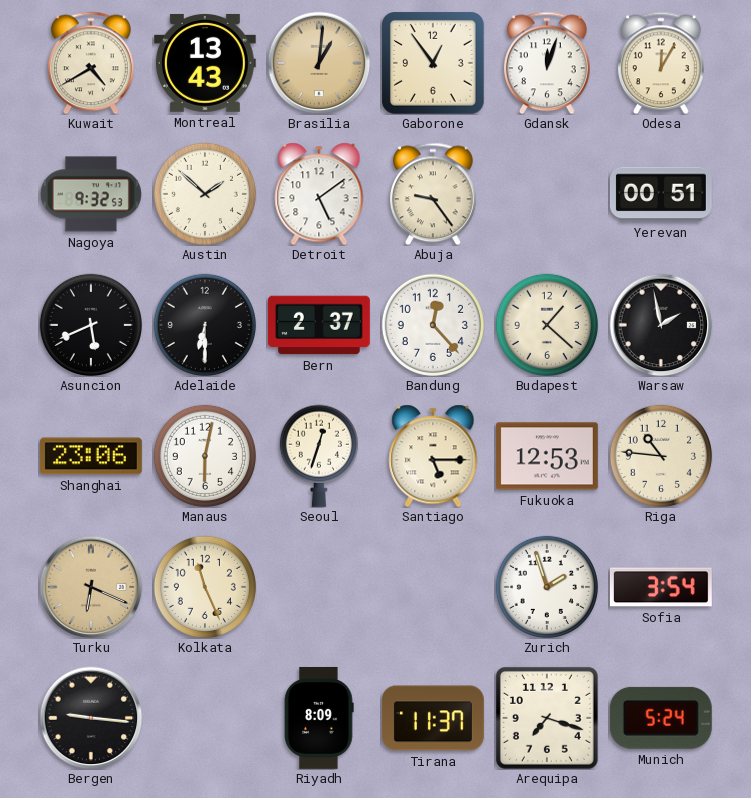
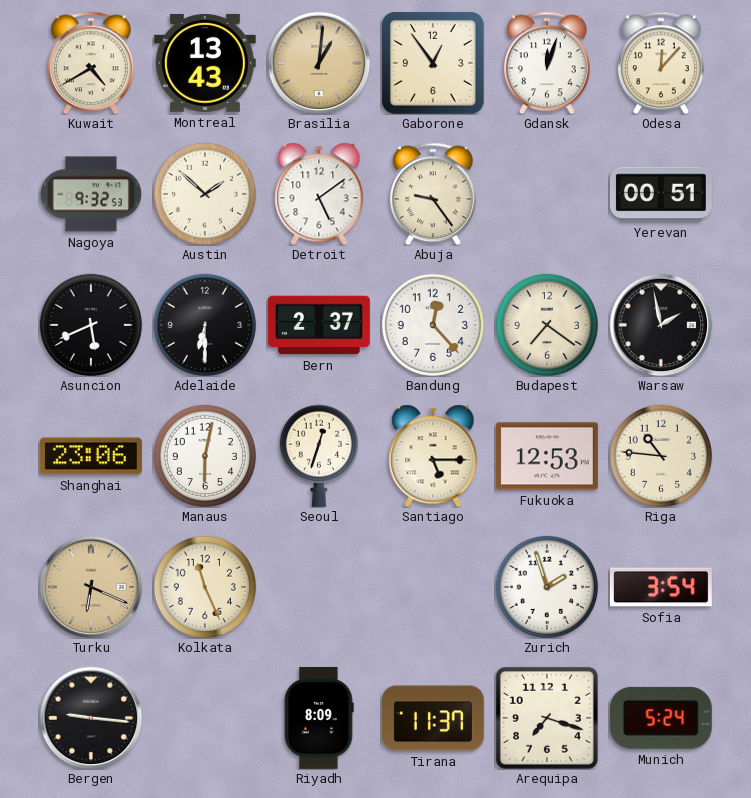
Odesa: 12:05 -> 12:07 (661, 63)
Budapest: 1:22 -> 7:21 (547, 325)
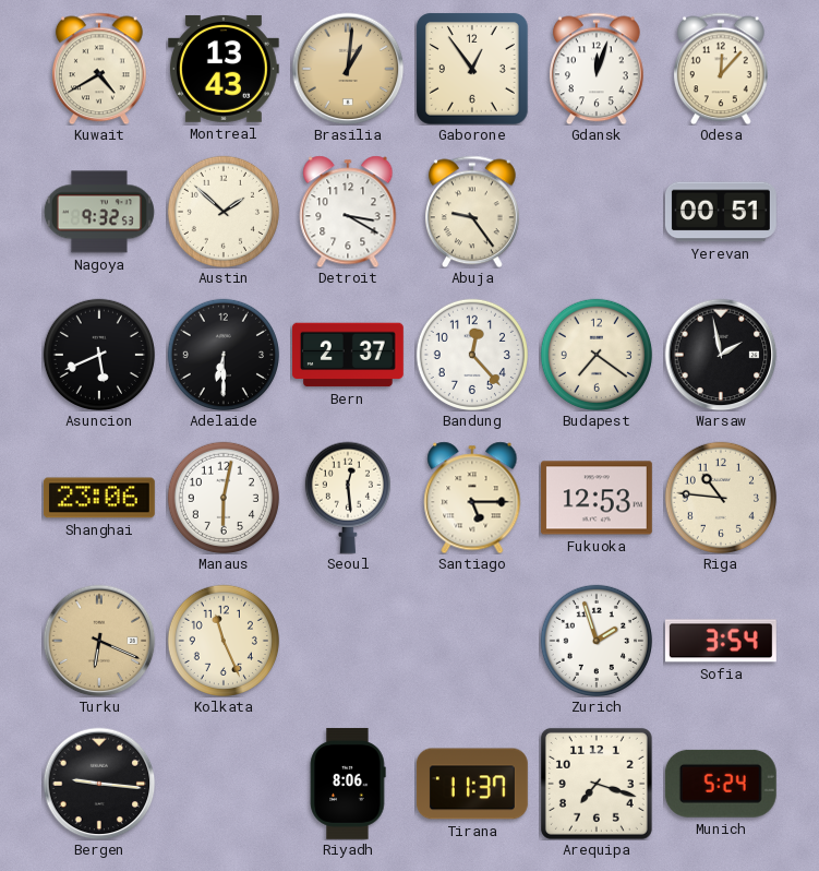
Detroit: 5:09 -> 3:20 (348, 212)
Seoul: 12:33 -> 12:29 (348, 498)
Riyadh: 8:09 -> 8:06 (348, 784)
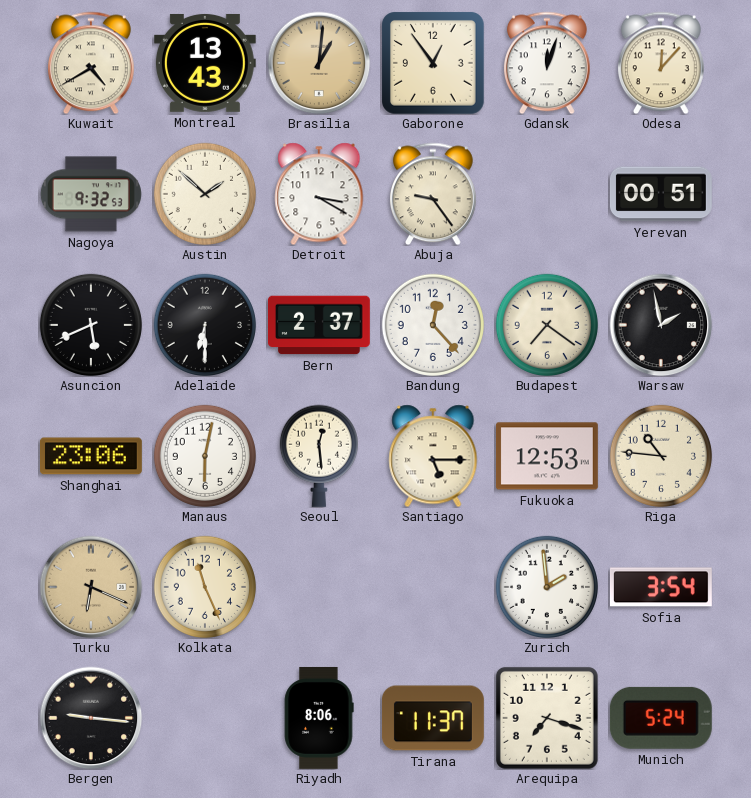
Zurich: 1:57 -> 1:59 (547, 587)
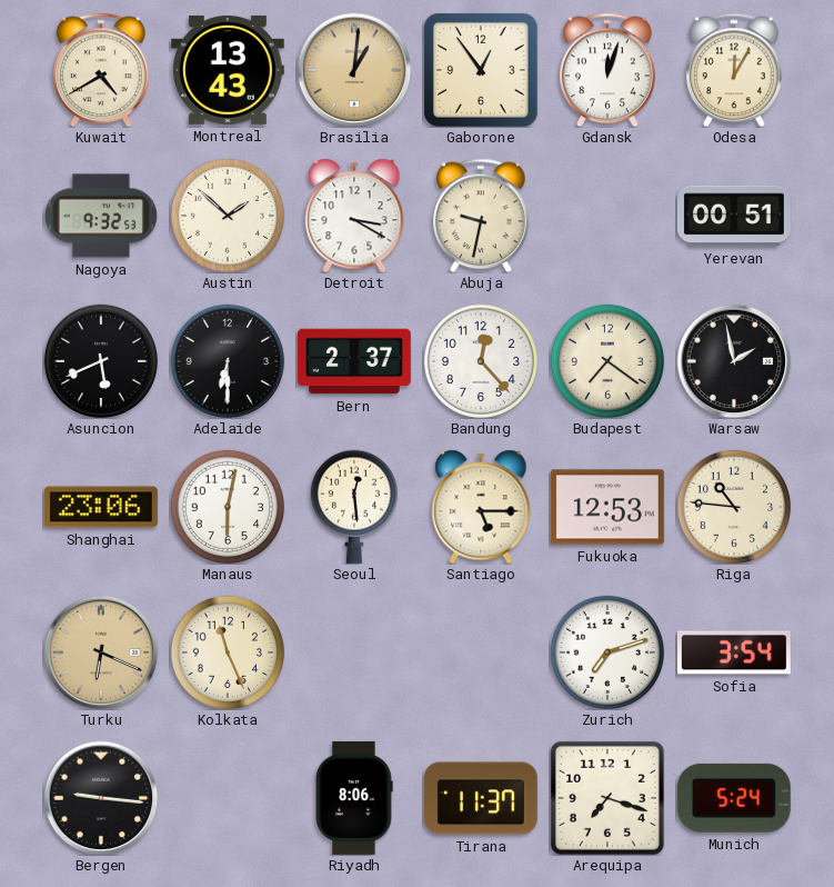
Odesa: 12:07 -> 12:05 (734, 70)
Abuja: 9:24 -> 9:32 (481, 216)
Zurich: 1:59 -> 7:12 (607, 652)
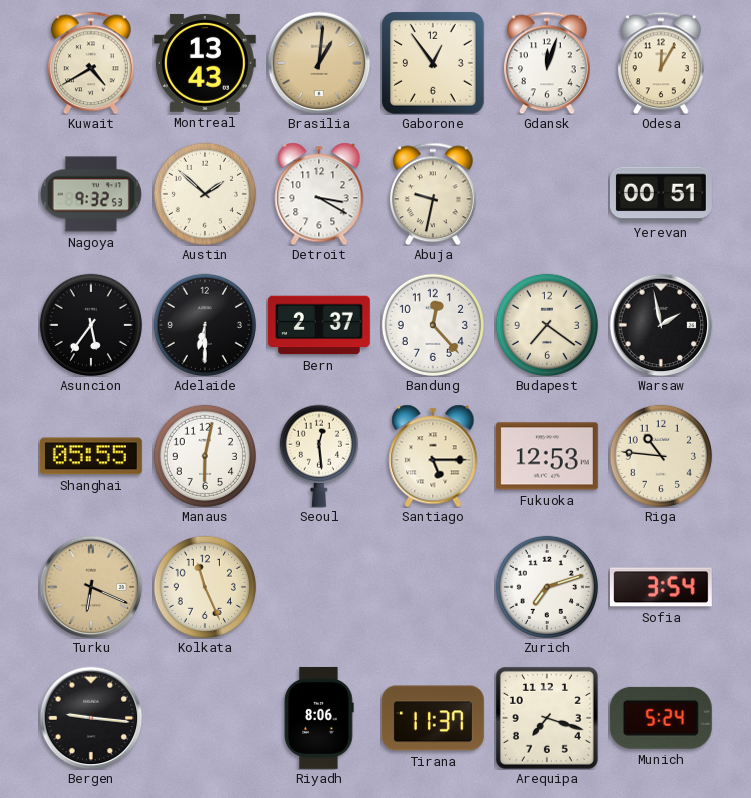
Asuncion: 5:41 -> 5:36 (91, 325)
Shanghai: 23:06 -> 05:55 (91, 456)
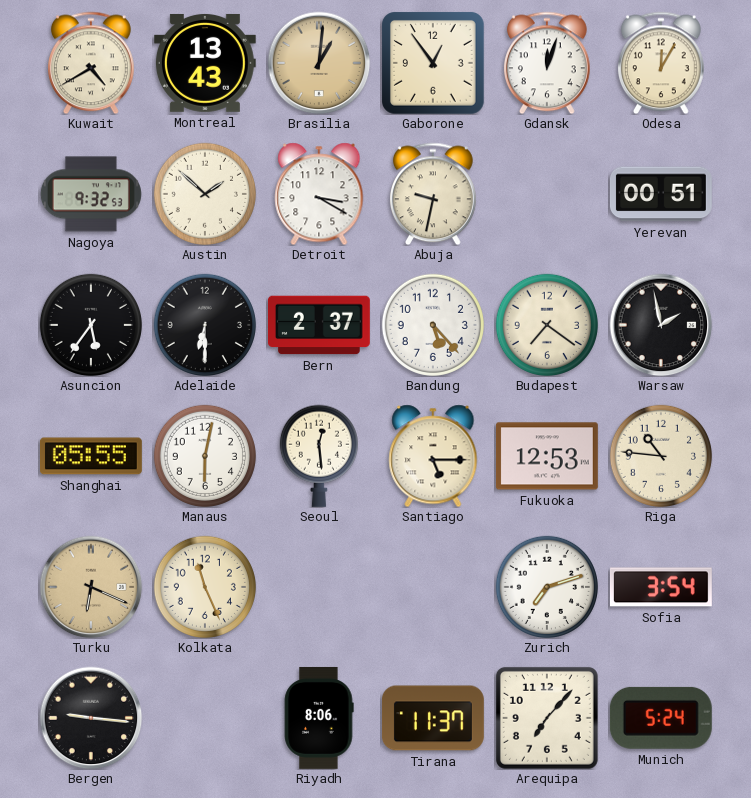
Bandung: 12:23 -> 5:23 (433, 325)
Arequipa: 7:18 -> 7:07 (547, 718)
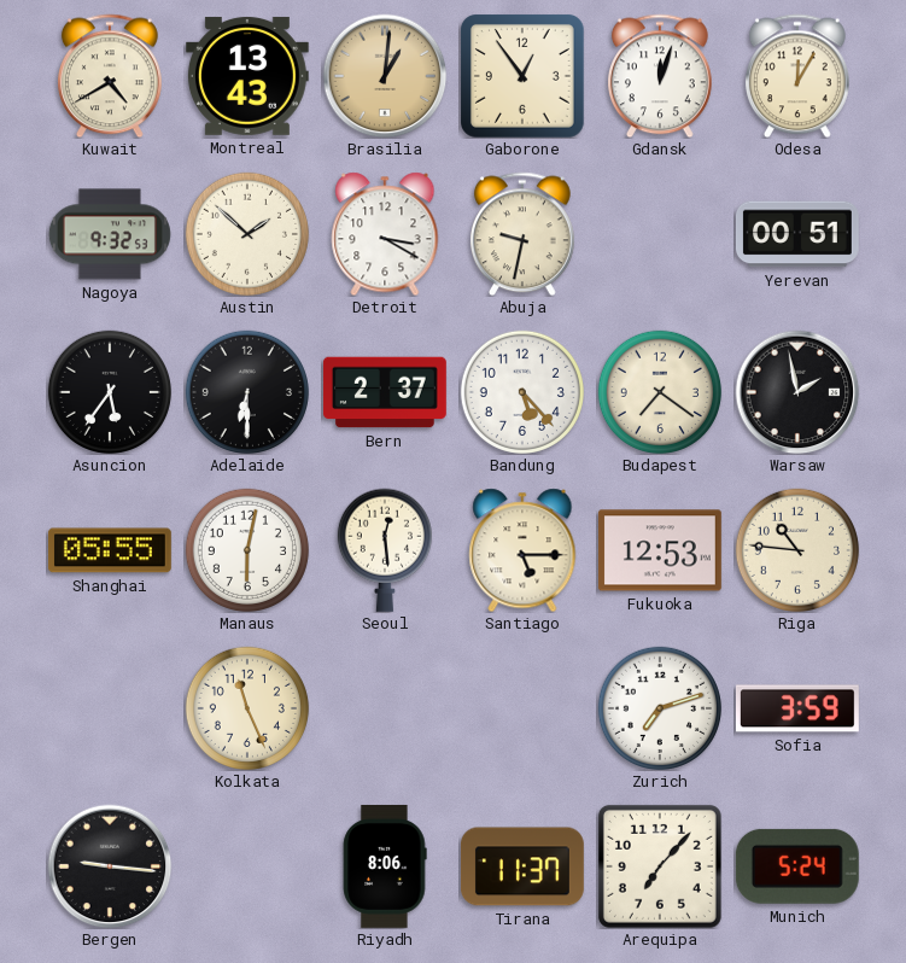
Turku: 6:19 -> none (91, 587)
Sofia: 3:54 -> 3:59 (797, 708)
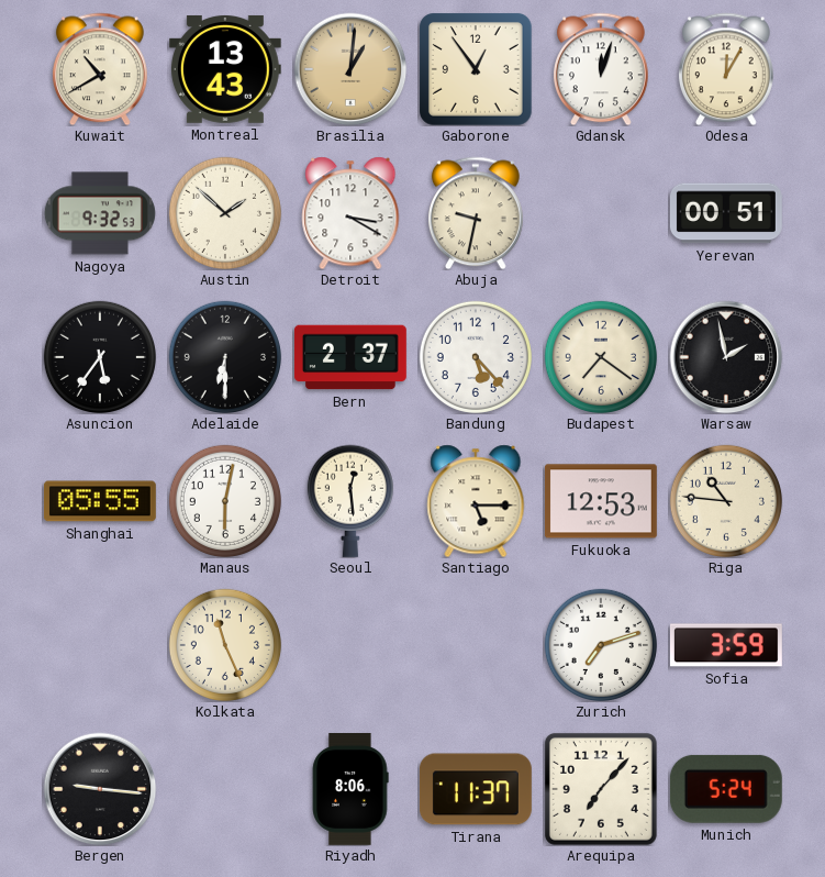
Kuwait: 4:40 -> 10:40 (100, 69)
